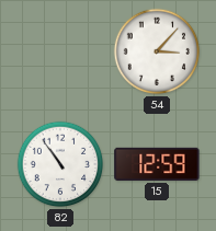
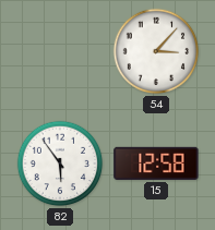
82: 10:54 -> 5:54 (60, 164)
15: 12:59 -> 12:58 (156, 164)
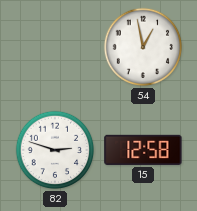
54: 3:07 -> 12:58 (143, 47)
82: 5:54 -> 2:48 (55, 150)
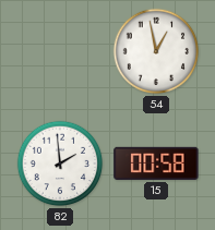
82: 2:48 -> 1:59 (60, 164)
15: 12:58 -> 00:58 (156, 164)
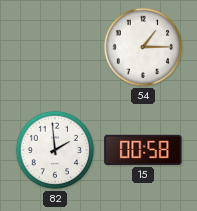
54: 12:58 -> 1:15 (143, 47)
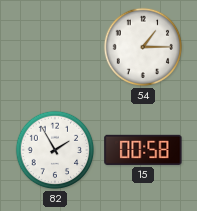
82: 1:59 -> 1:55 (55, 150)
